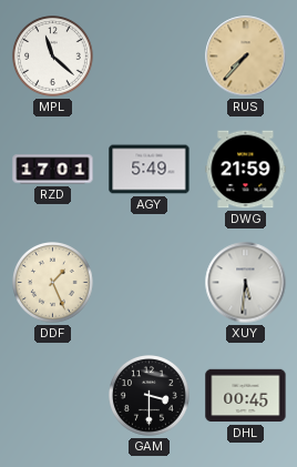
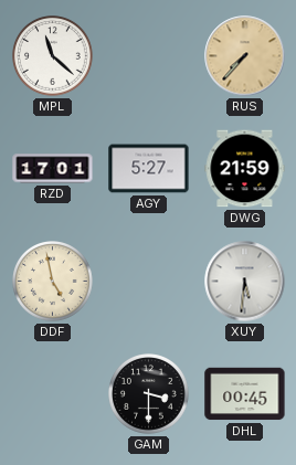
AGY: 5:49 -> 5:27 (149, 169)
DDF: 1:26 -> 4:58 (53, 282)
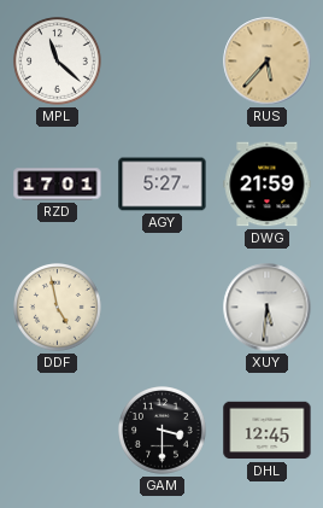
RUS: 7:37 -> 5:37 (268, 62)
DHL: 00:45 -> 12:45 (268, 431)
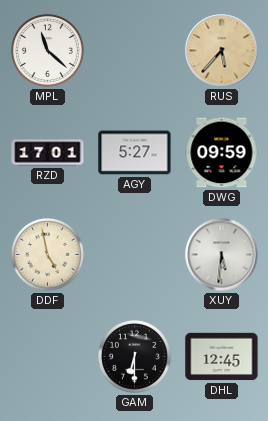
DWG: 21:59 -> 09:59 (222, 153)
GAM: 3:30 -> 6:30 (135, 357)
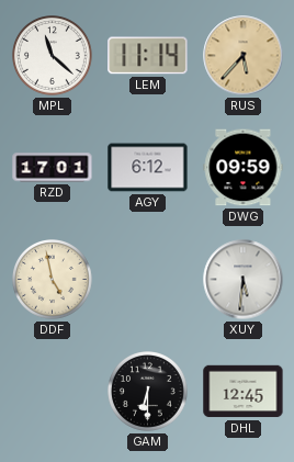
LEM: none -> 11:14 (148, 56)
AGY: 5:27 -> 6:12 (148, 168)
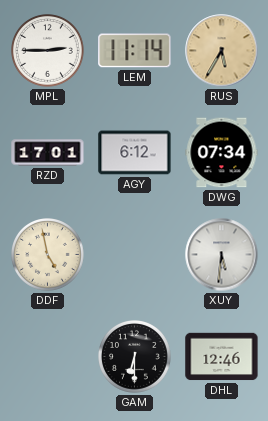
MPL: 11:22 -> 2:45 (48, 51)
RUS: 5:37 -> 5:35 (222, 51)
DWG: 09:59 -> 07:34 (222, 153)
DHL: 12:45 -> 12:46 (222, 357)
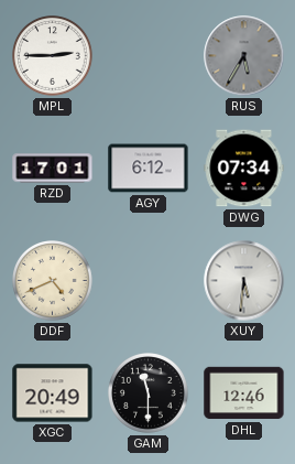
LEM: 11:14 -> none (135, 51)
RUS dial: champagne -> grey (244, 56)
DDF: 4:58 -> 4:41 (53, 281)
XGC: none -> 20:49 (53, 393)
GAM: 6:30 -> 11:30 (149, 393)
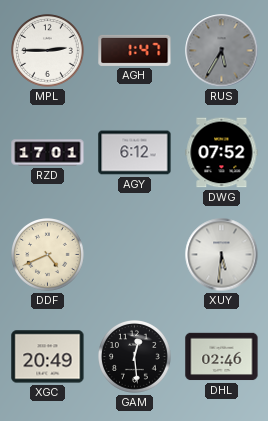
AGH: none -> 1:47 (135, 50)
DWG: 07:34 -> 07:52 (222, 153)
GAM: 11:30 -> 12:29 (135, 357)
DHL: 12:46 -> 02:46 (222, 357)
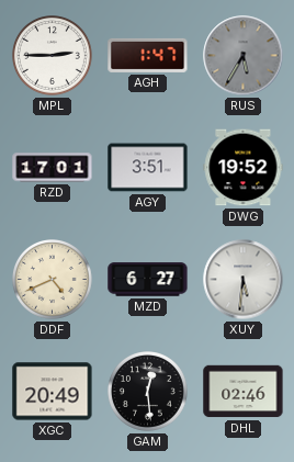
AGY: 6:12 -> 3:51 (148, 168)
DWG: 07:52 -> 19:52 (244, 168)
MZD: none -> 6:27 (148, 280)
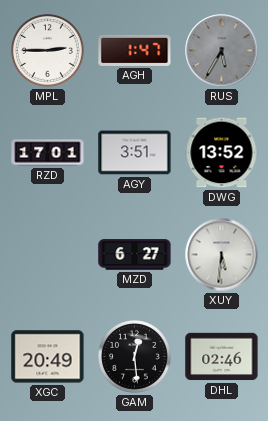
DWG: 19:52 -> 13:52 (222, 153)
DDF: 4:41 -> none (53, 280)
